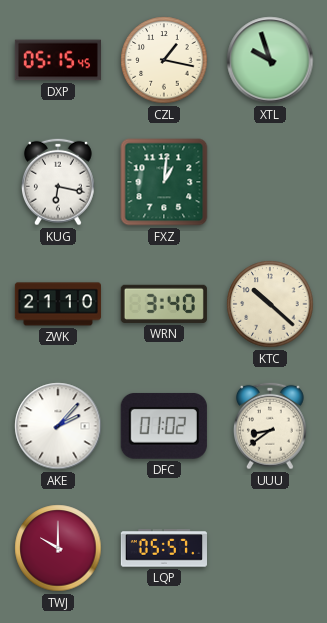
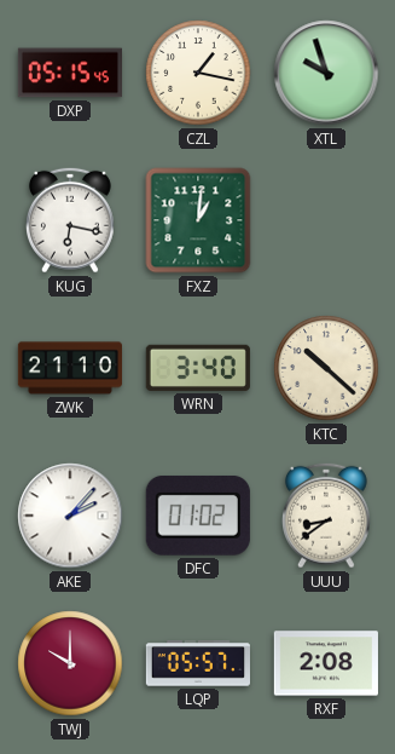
RXF: none -> 2:08 (326, 663)
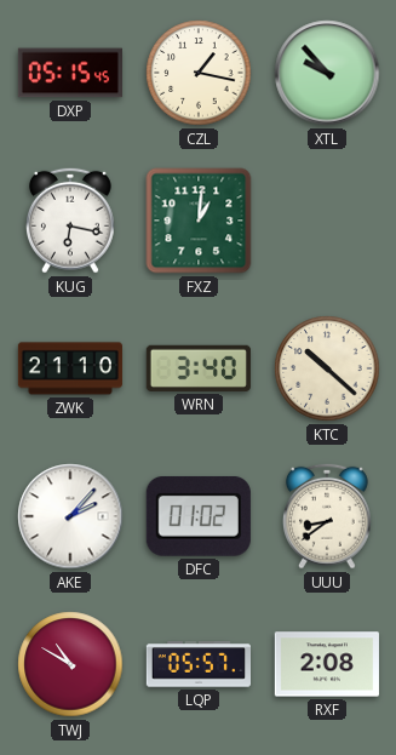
XTL: 9:57 -> 9:53 (327, 73)
TWJ: 10:00 -> 10:50 (70, 664)
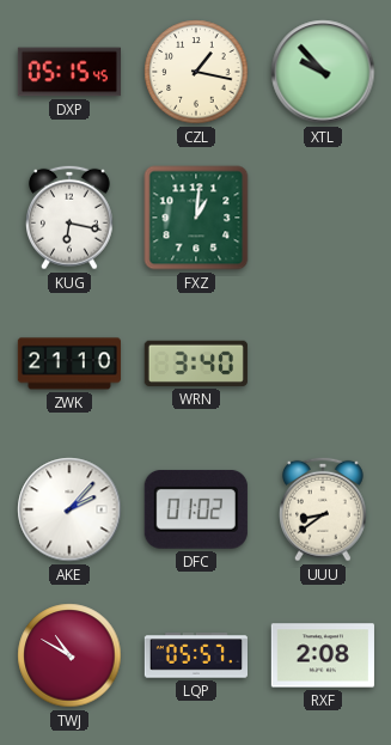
KTC: 10:22 -> none (327, 368)
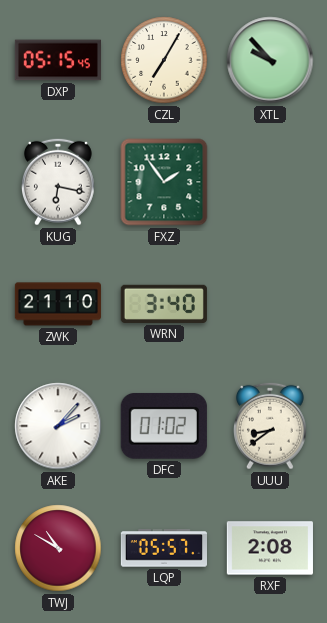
CZL: 1:17 -> 7:05 (164, 60)
FXZ: 1:01 -> 1:54 (164, 182)
